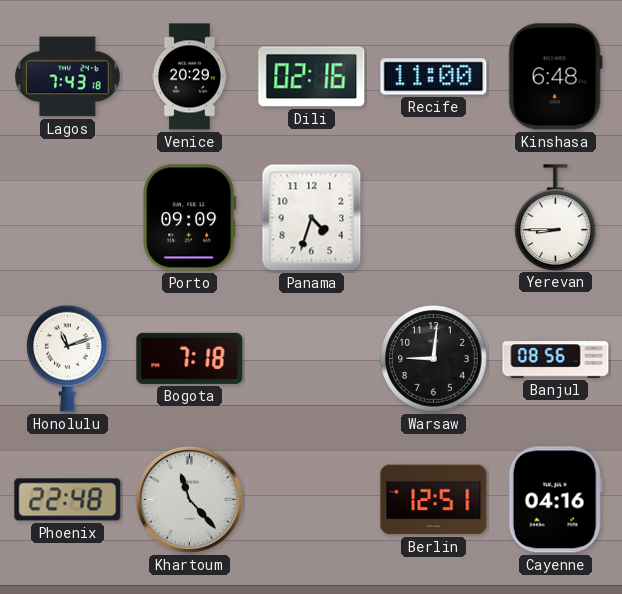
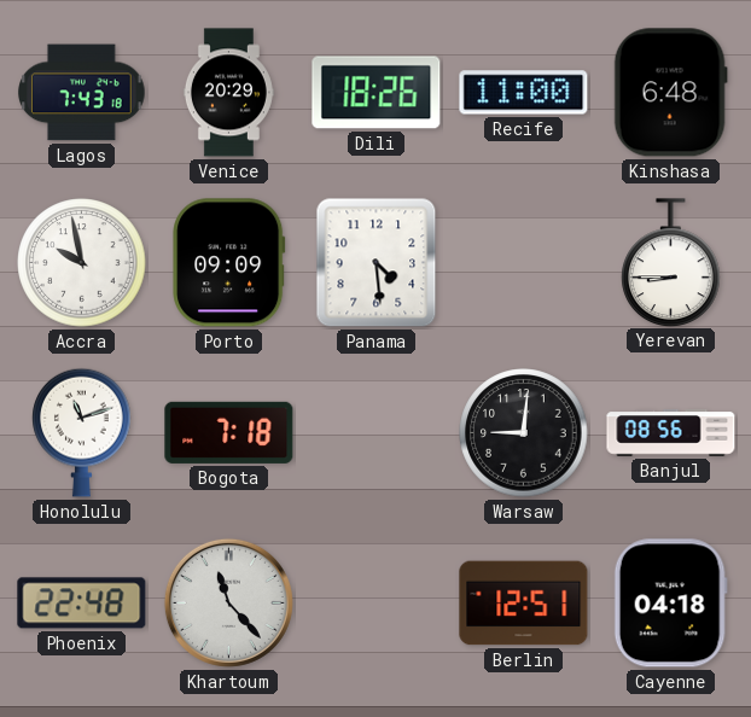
Dili: 02:16 -> 18:26 (377, 93)
Accra: none -> 9:58 (82, 263)
Panama: 4:33 -> 4:29 (377, 263)
Cayenne: 04:16 -> 04:18 (670, 604)
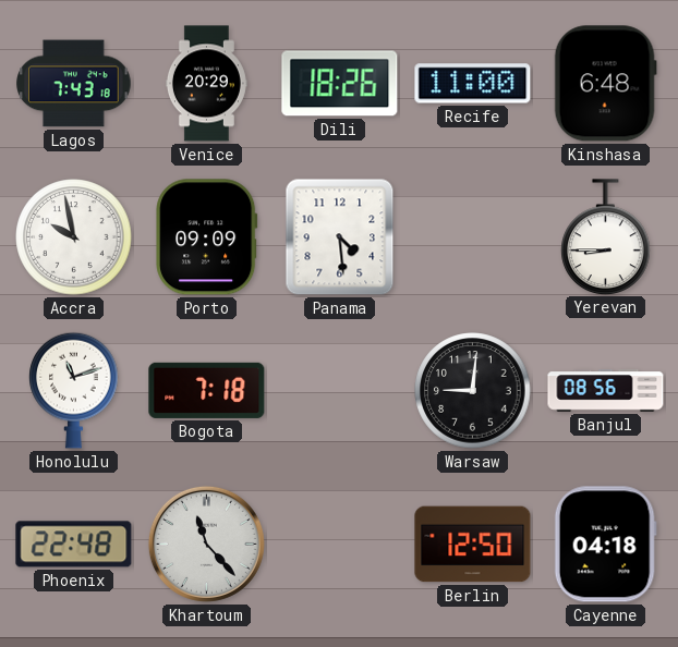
Berlin: 12:51 -> 12:50 (473, 545)
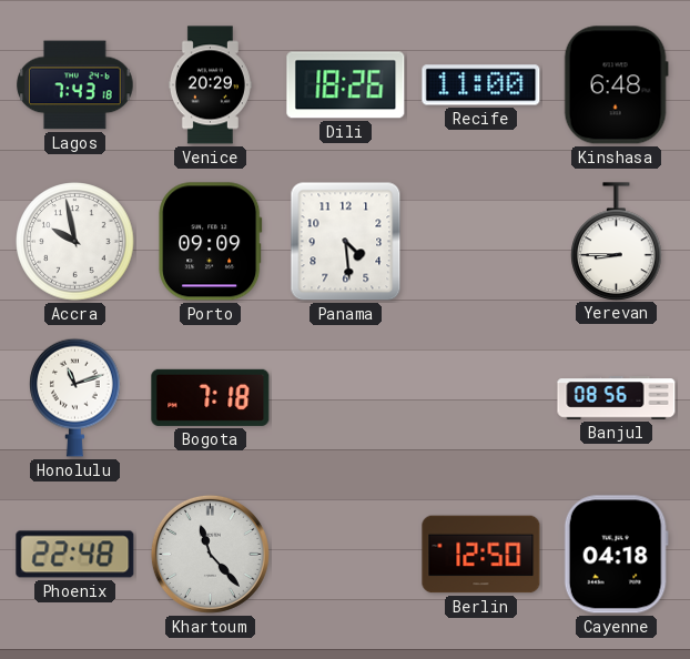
Warsaw: 9:01 -> none (473, 391)
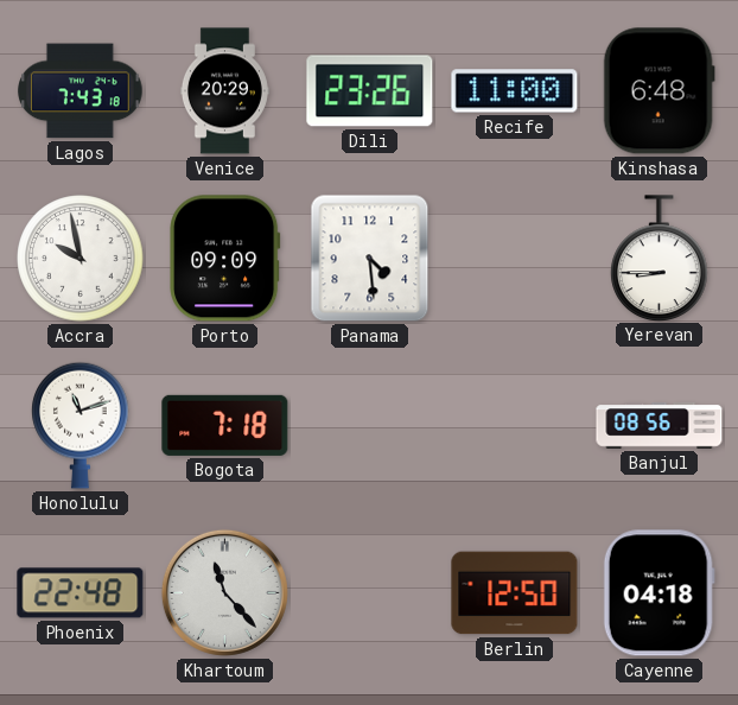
Dili: 18:26 -> 23:26 (370, 91)
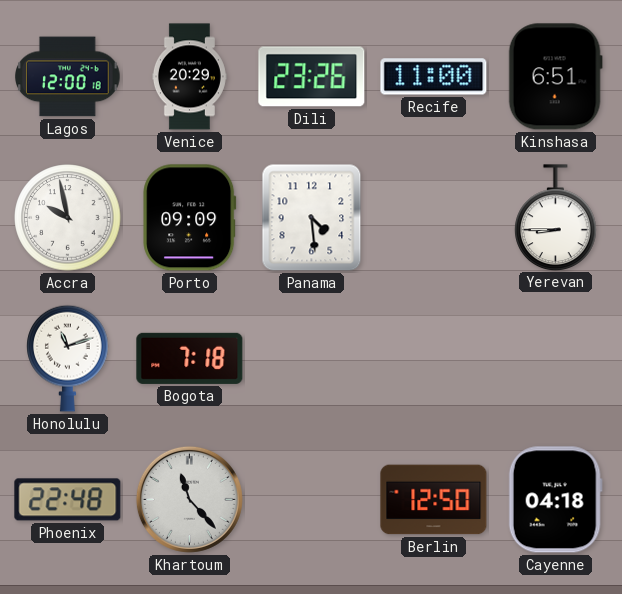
Lagos: 7:43 -> 12:00 (68, 77)
Kinshasa: 6:48 -> 6:51 (555, 77)
Banjul: 08:56 -> none (660, 426)
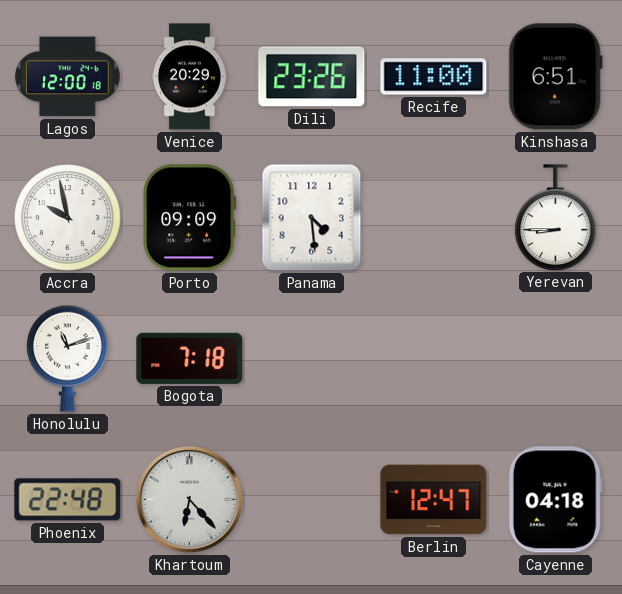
Khartoum: 11:23 -> 6:23 (189, 499)
Berlin: 12:50 -> 12:47 (434, 500)
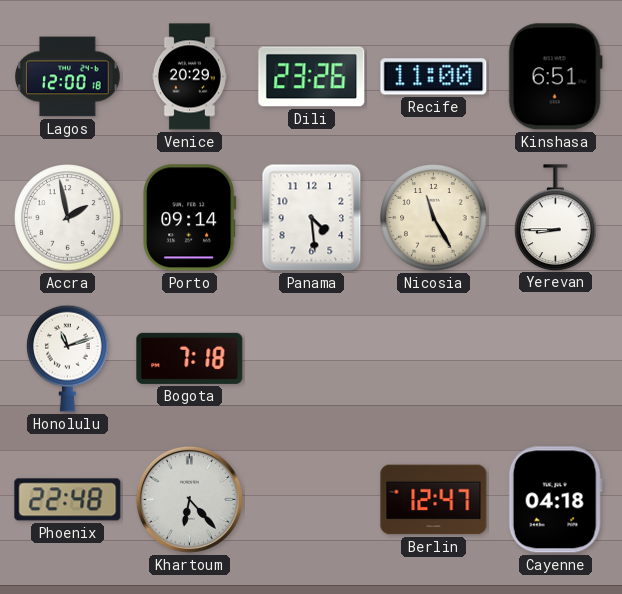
Accra: 9:58 -> 1:58 (68, 218)
Porto: 09:09 -> 09:14 (190, 218)
Nicosia: none -> 11:25 (434, 218)
